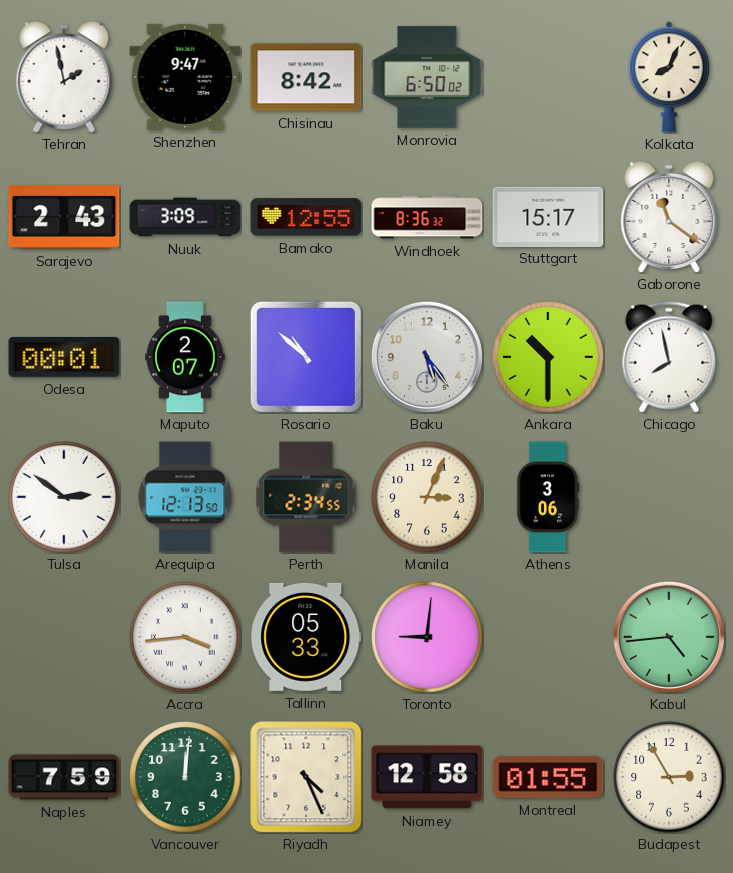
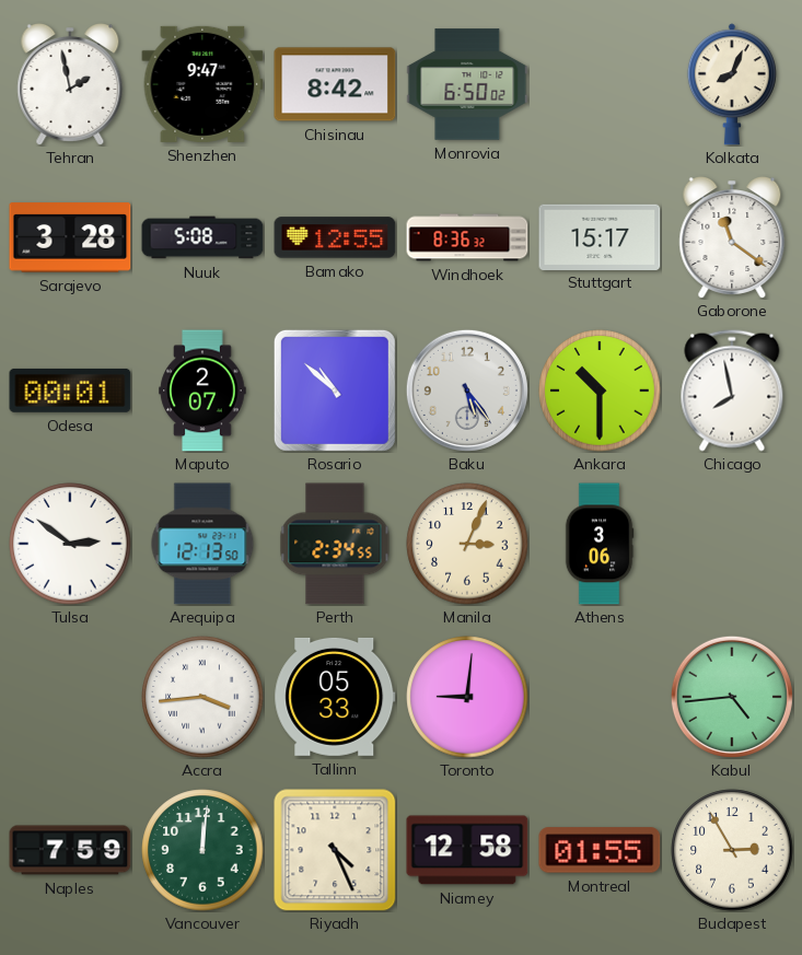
Sarajevo: 2:43 -> 3:28 (70, 237)
Nuuk: 3:09 -> 5:08 (202, 237)
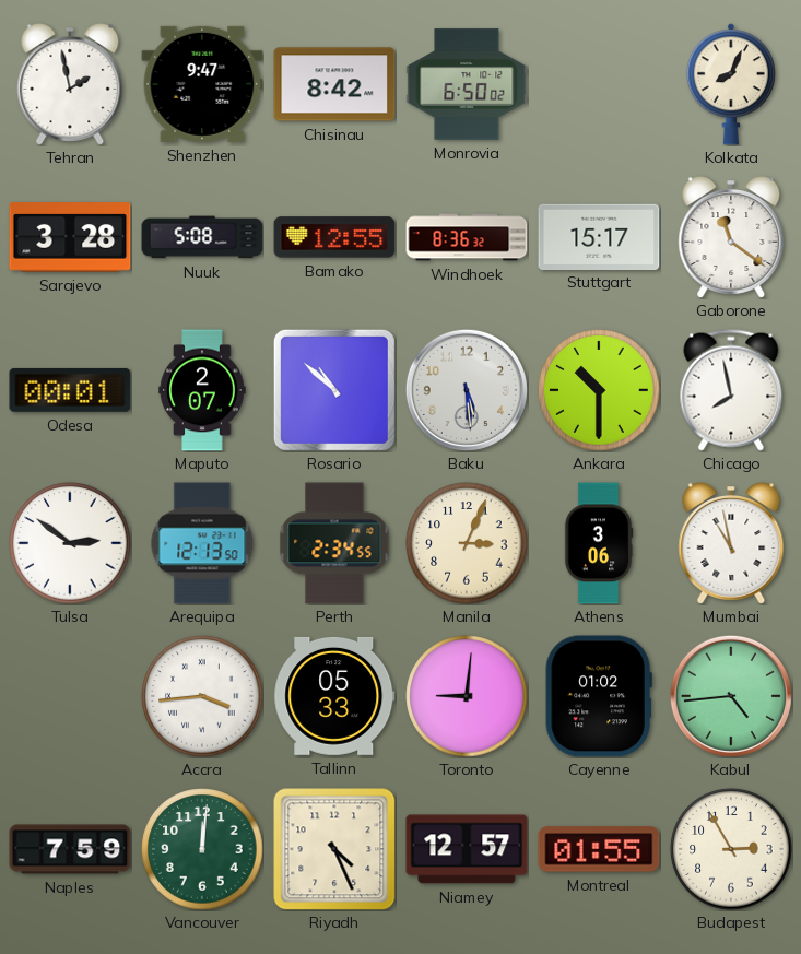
Baku: 5:24 -> 5:29 (467, 390)
Mumbai: none -> 10:58 (731, 544)
Cayenne: none -> 01:02 (599, 696)
Niamey: 12:58 -> 12:57 (467, 849)
